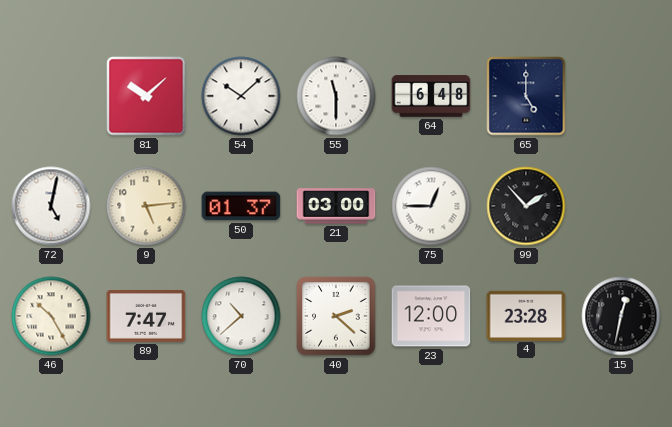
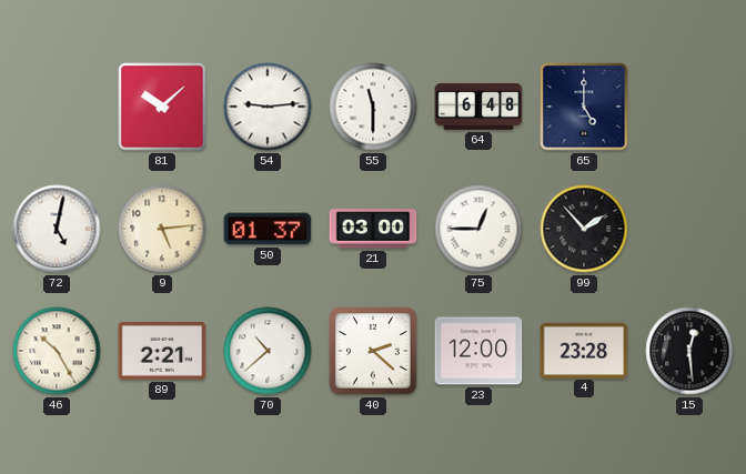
54: 10:08 -> 9:14 (268, 107)
89: 7:47 -> 2:21 (162, 351)
15: 12:32 -> 12:29 (689, 351)
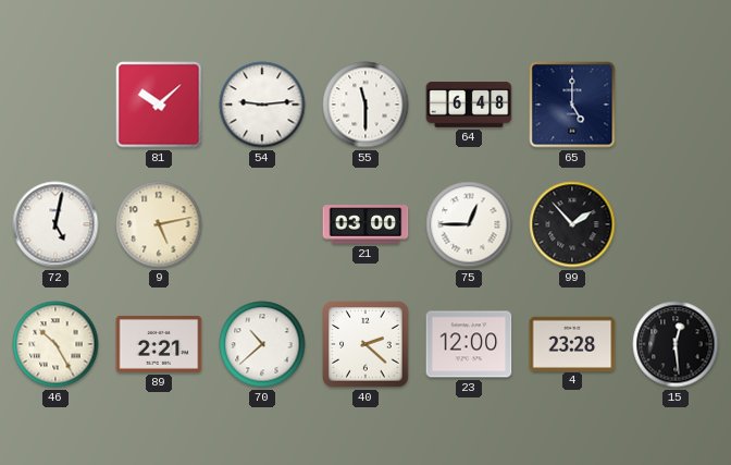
9: 5:14 -> 5:13 (159, 224)
50: 01:37 -> none (268, 229)
